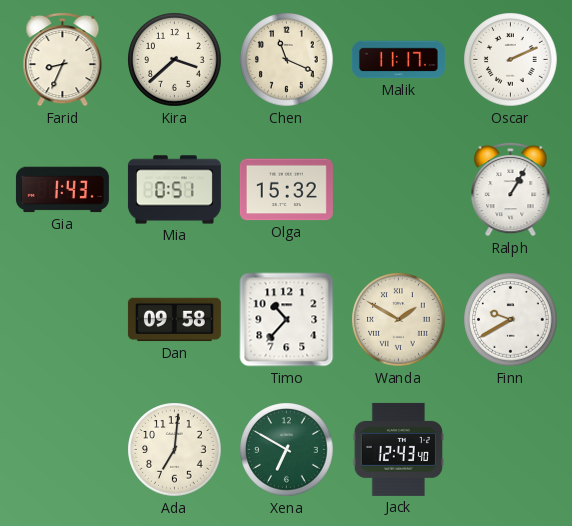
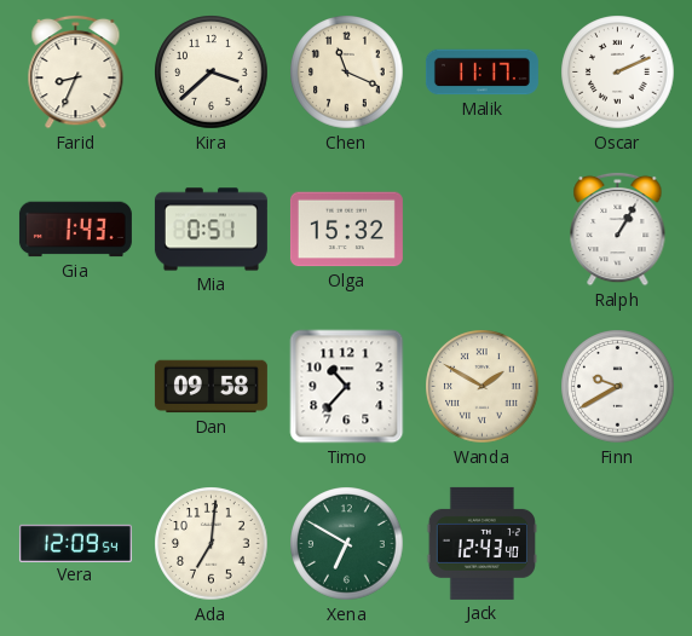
Vera: none -> 12:09 (75, 543)
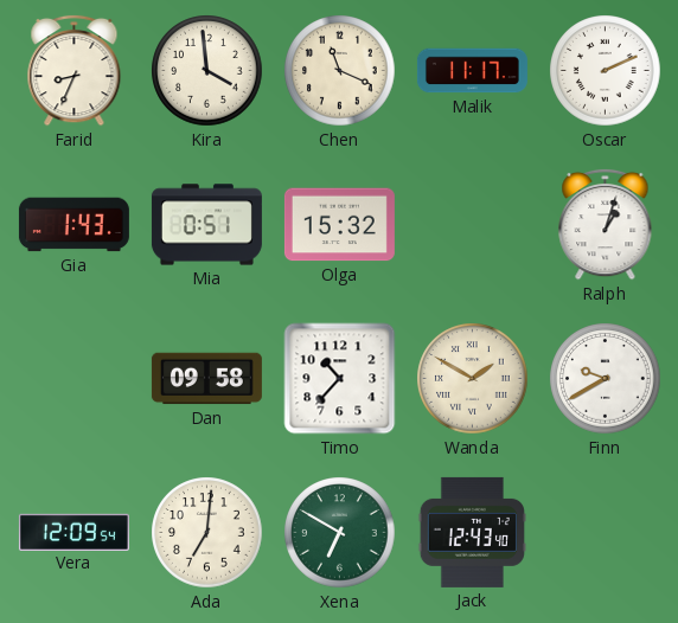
Kira: 3:38 -> 3:59 (207, 71)
Ralph: 1:05 -> 1:03 (606, 224)
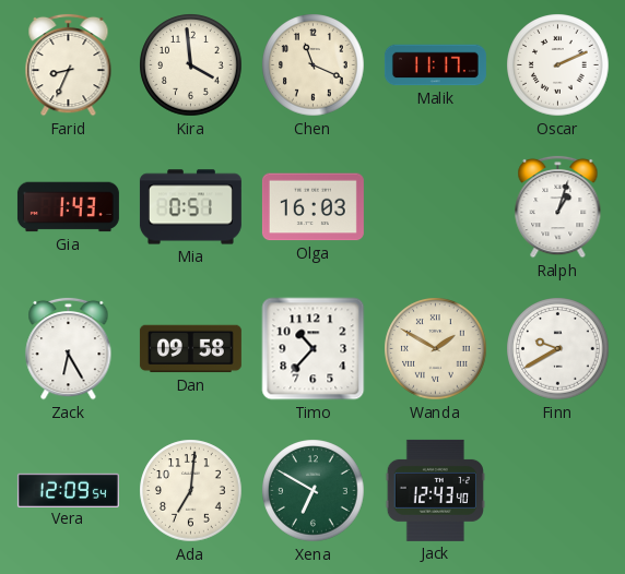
Olga: 15:32 -> 16:03 (312, 207)
Zack: none -> 6:25 (69, 348)
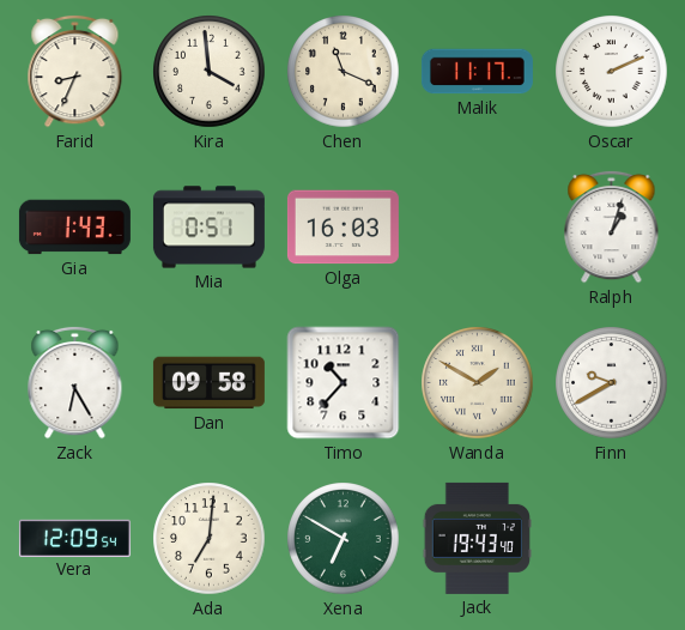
Jack: 12:43 -> 19:43 (477, 538)
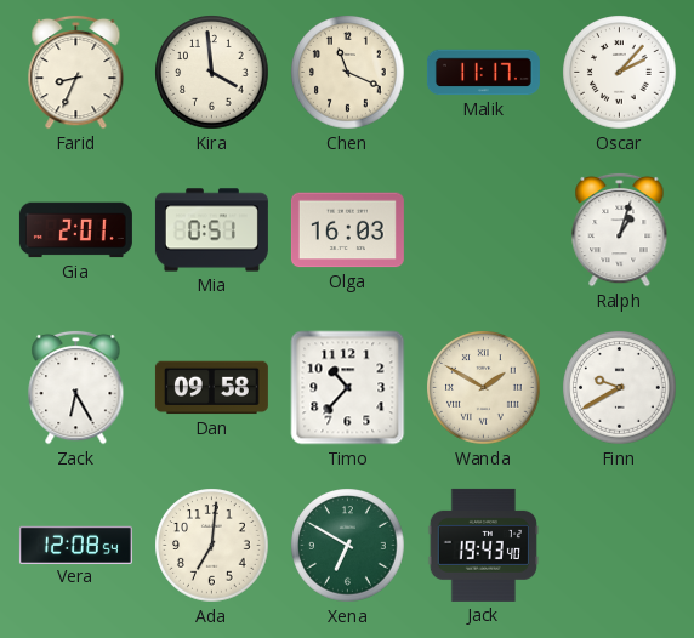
Oscar: 2:11 -> 2:07 (620, 73)
Gia: 1:43 -> 2:01 (75, 230)
Vera: 12:09 -> 12:08 (75, 545)
